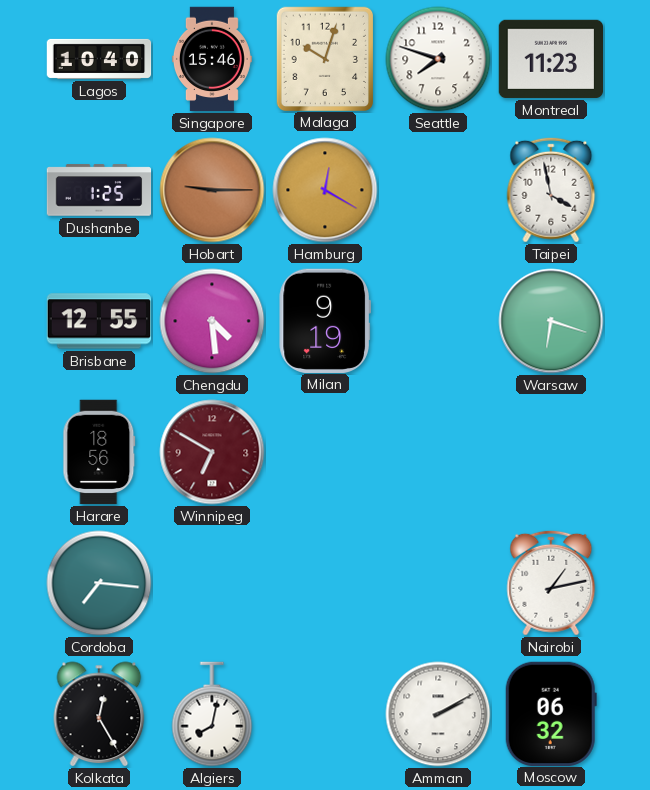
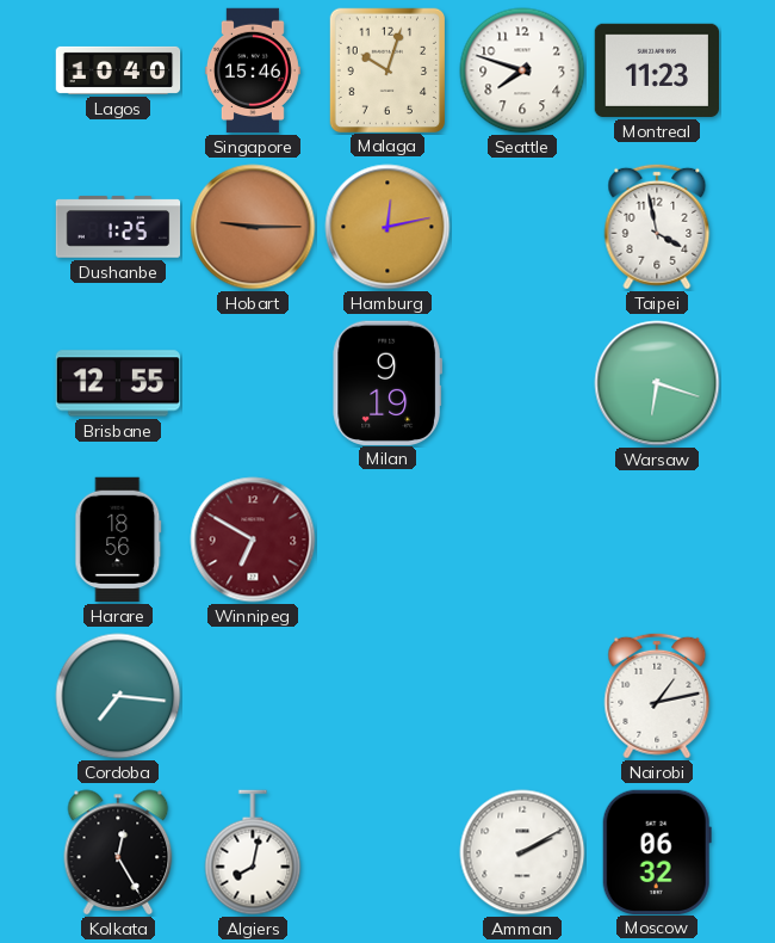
Hamburg: 12:20 -> 12:13 (387, 227)
Chengdu: 4:29 -> none (212, 321)
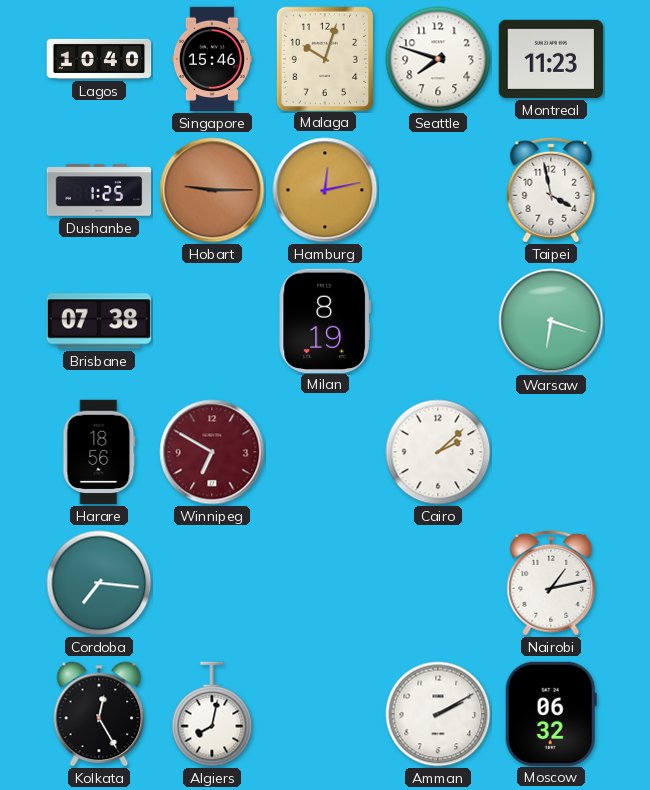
Brisbane: 12:55 -> 07:38 (99, 321)
Milan: 9:19 -> 8:19 (325, 320)
Cairo: none -> 2:08 (438, 452)
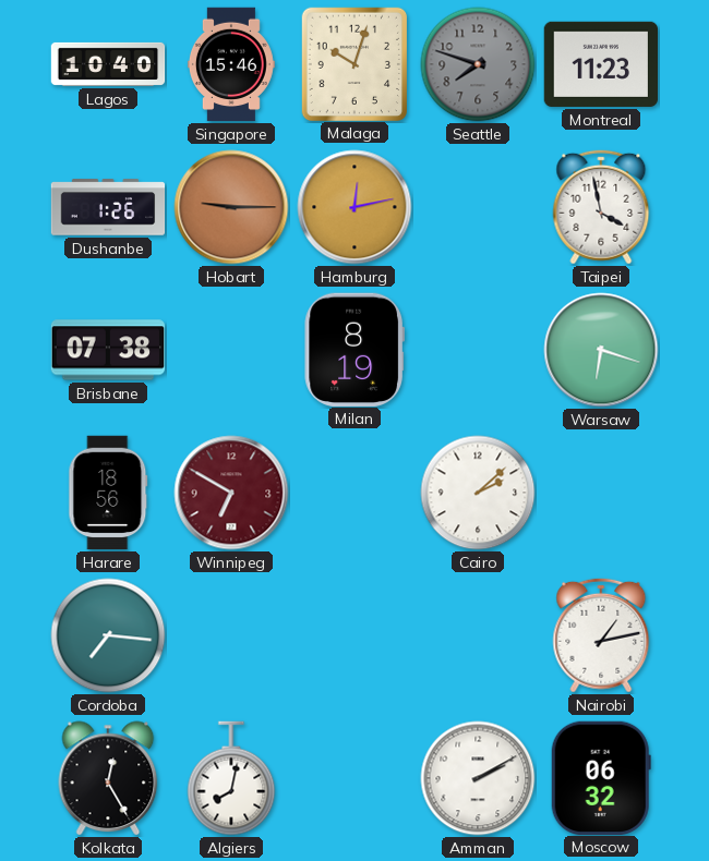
Seattle dial: white -> grey (478, 64)
Dushanbe: 1:25 -> 1:26 (108, 207)
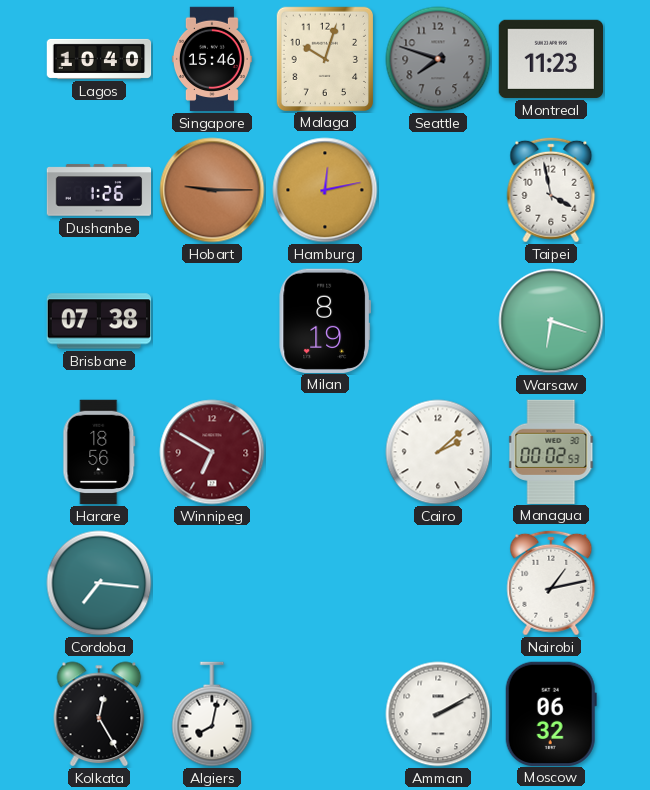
Managua: none -> 00:02 (551, 451)
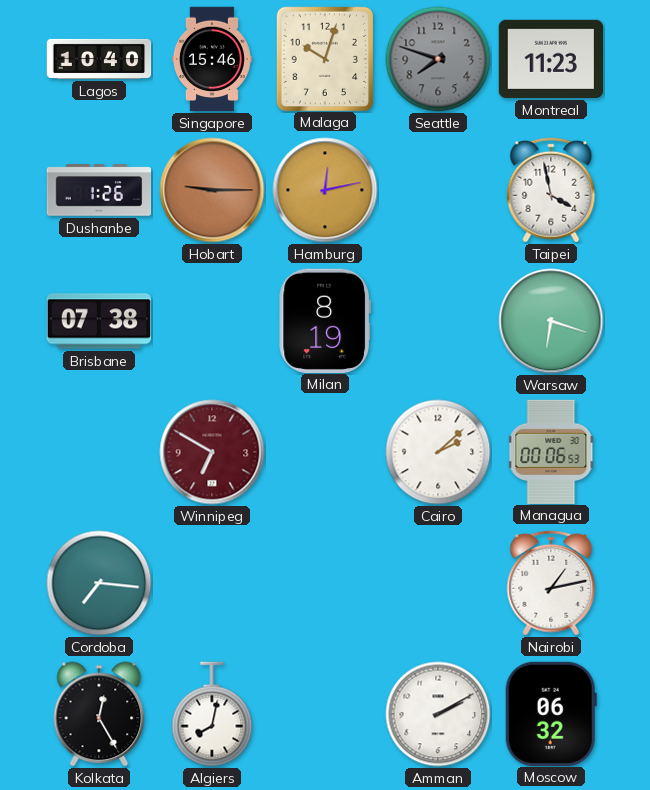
Harare: 18:56 -> none (99, 452)
Managua: 00:02 -> 00:06 (551, 451)
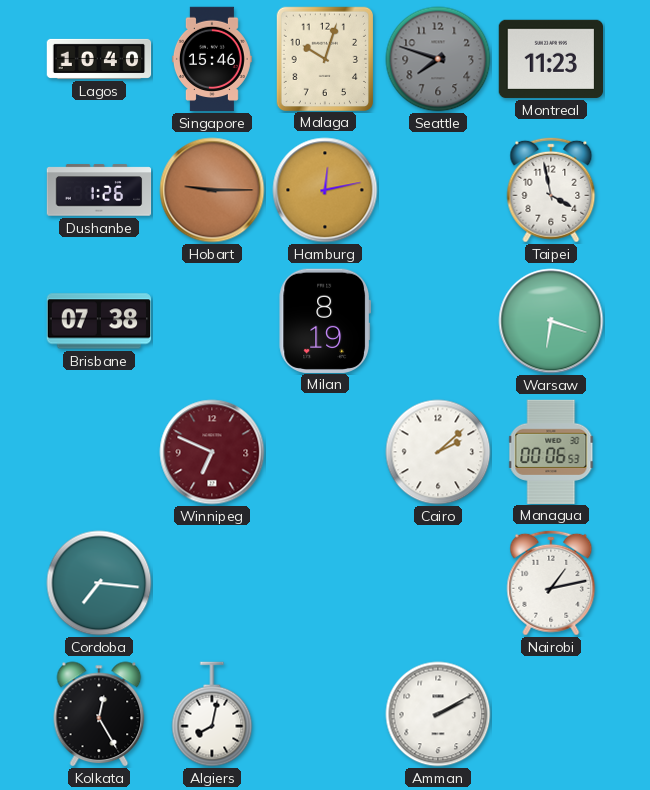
Winnipeg: 6:50 -> 6:49 (212, 452)
Moscow: 06:32 -> none (551, 713)
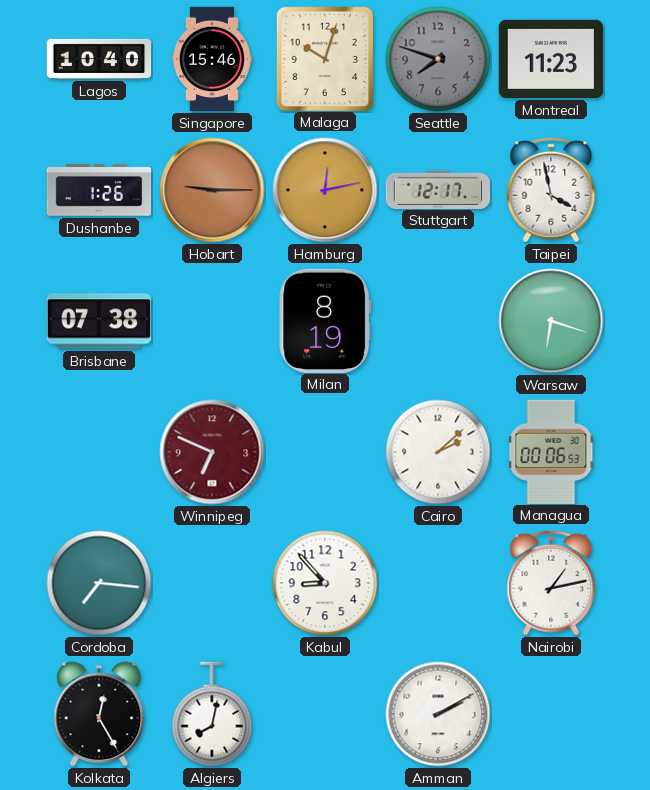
Stuttgart: none -> 12:17 (438, 189)
Kabul: none -> 8:53 (325, 583)
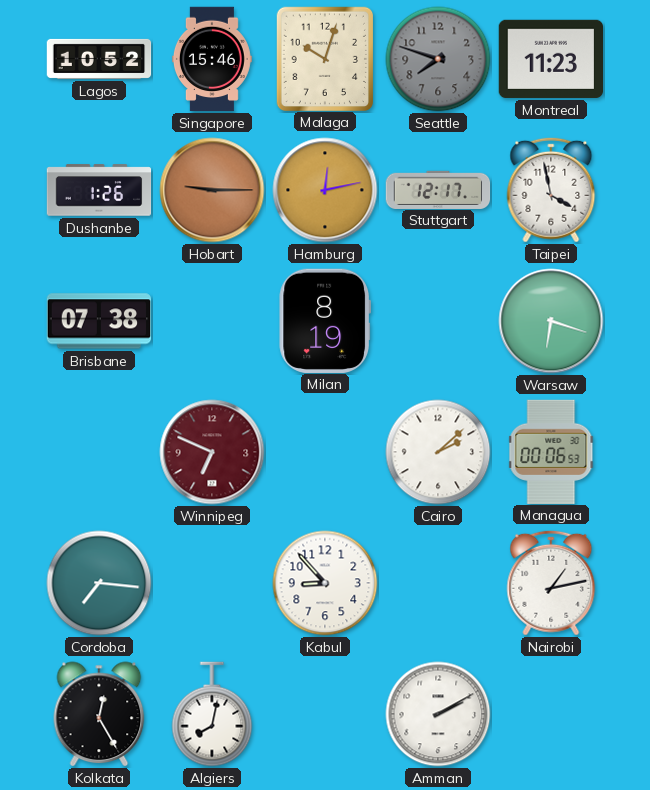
Lagos: 10:40 -> 10:52 (99, 59)
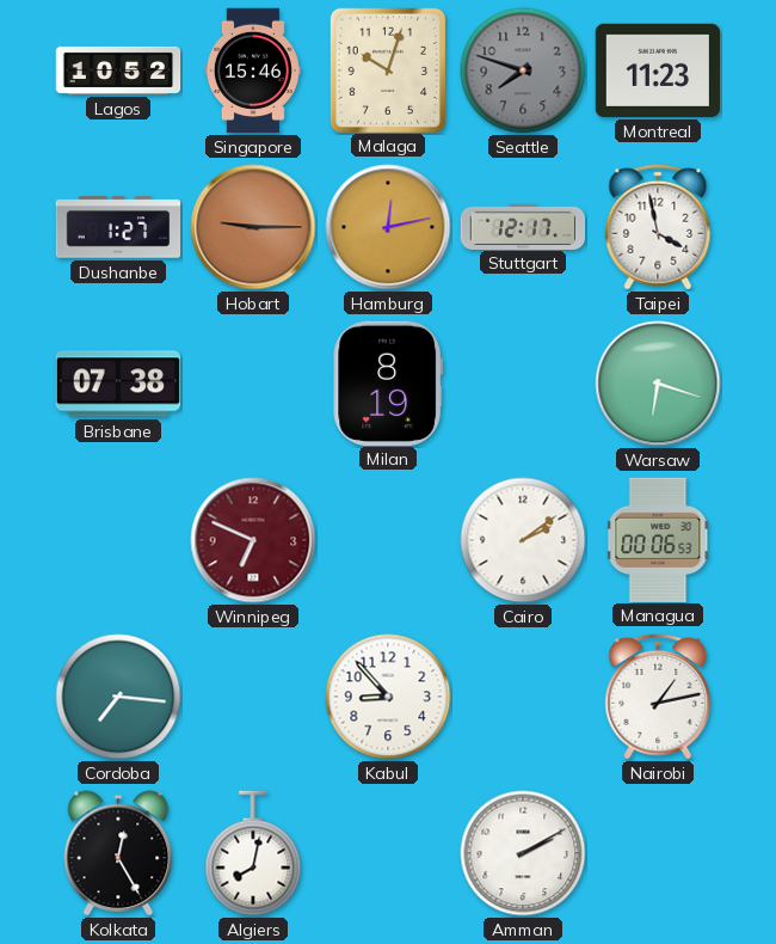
Dushanbe: 1:26 -> 1:27 (118, 227)
Cairo: 2:08 -> 2:09 (523, 540)
